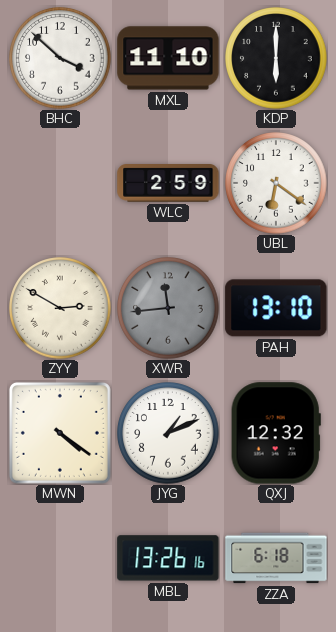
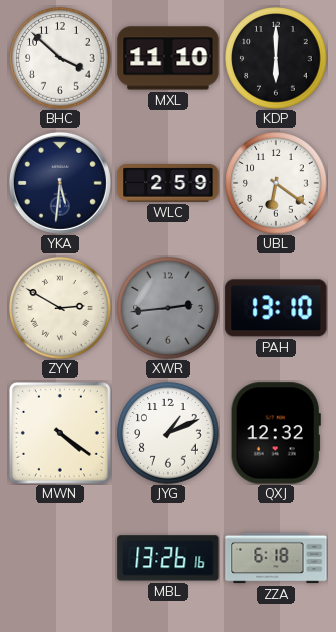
YKA: none -> 5:31 (60, 183)
XWR: 11:44 -> 2:44 (168, 308)
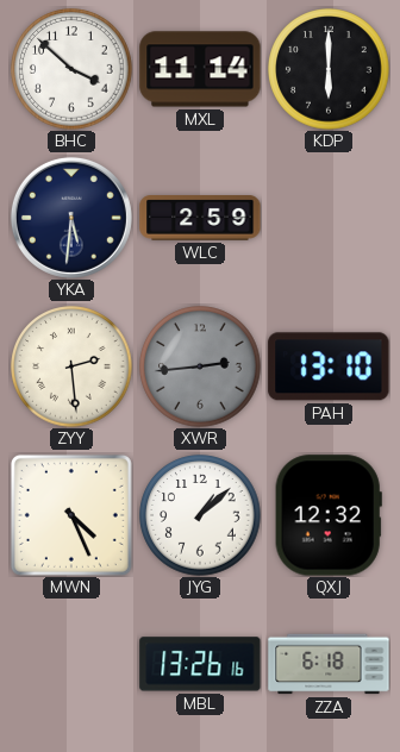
MXL: 11:10 -> 11:14 (200, 69)
UBL: 6:21 -> none (276, 183)
ZYY: 2:50 -> 2:29 (71, 366)
MWN: 4:21 -> 4:26 (71, 515)
JYG: 1:11 -> 1:08 (200, 515)
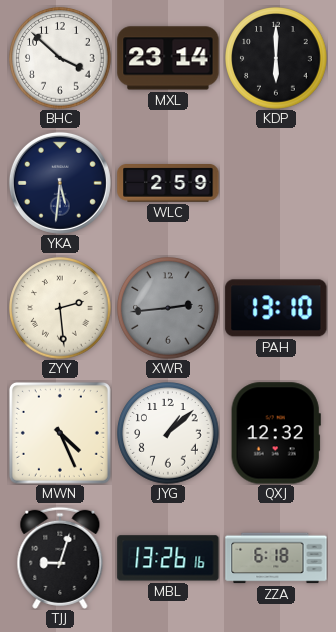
MXL: 11:14 -> 23:14 (168, 58)
TJJ: none -> 9:03 (60, 558)
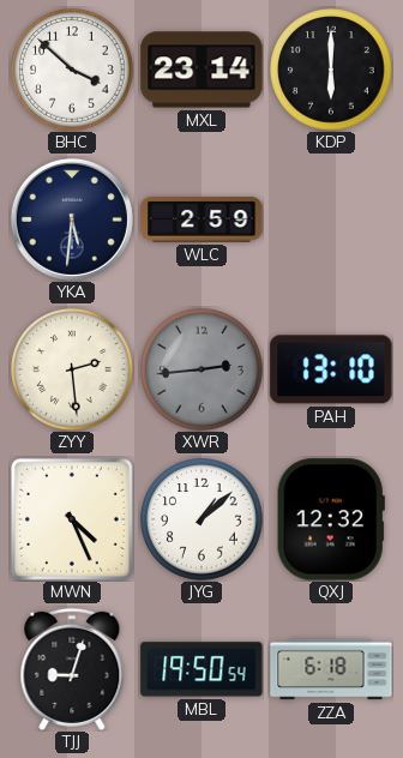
MBL: 13:26 -> 19:50 (201, 669)
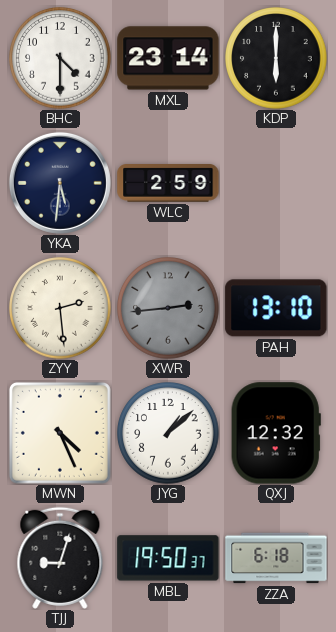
BHC: 3:52 -> 4:30 (60, 58)
MBL: 19:50:54 -> 19:50:37 (168, 558)
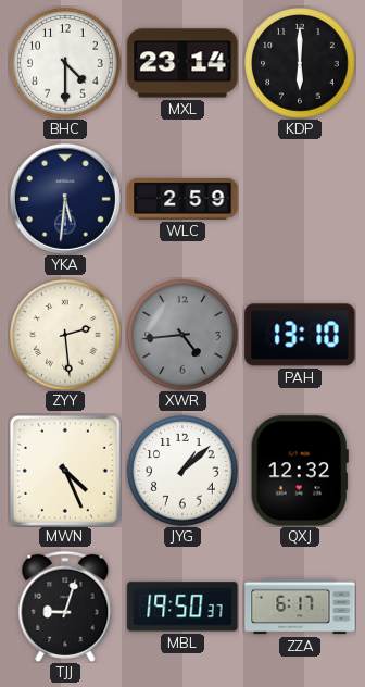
XWR: 2:44 -> 4:44 (182, 335)
ZZA: 6:18 -> 6:17 (300, 607)
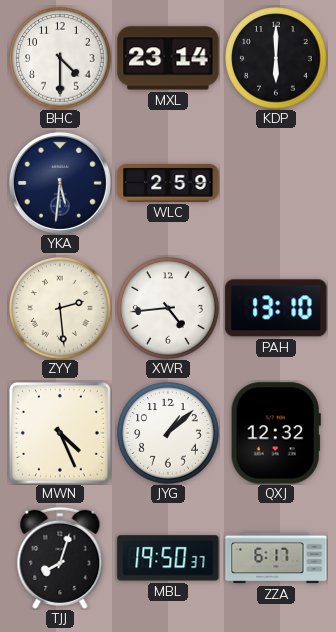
XWR dial: grey -> white (168, 308)
TJJ: 9:03 -> 8:03 (60, 558)
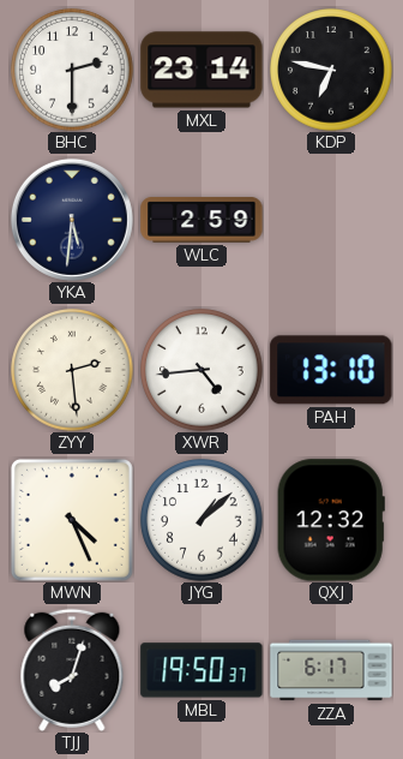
BHC: 4:30 -> 2:30 (72, 70)
KDP: 6:00 -> 6:47 (331, 70)
